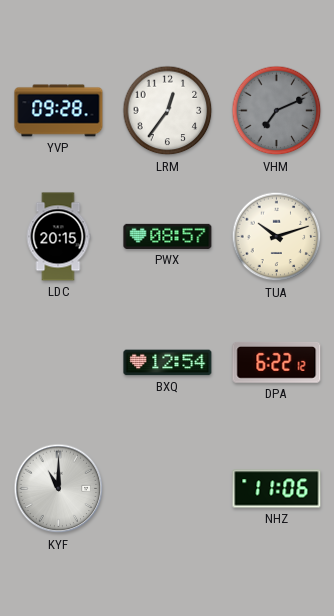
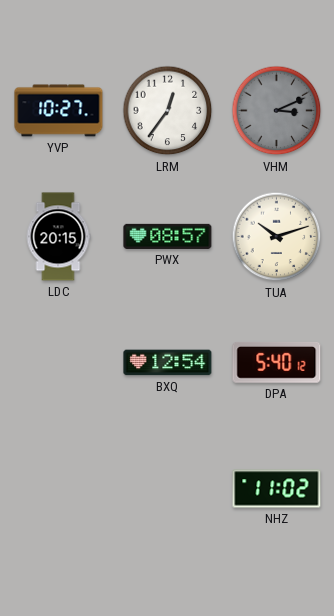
YVP: 09:28 -> 10:27 (59, 111)
VHM: 7:11 -> 3:11 (277, 111)
DPA: 6:22 -> 5:40 (277, 362)
KYF: 11:00 -> none (59, 489)
NHZ: 11:06 -> 11:02 (277, 489)
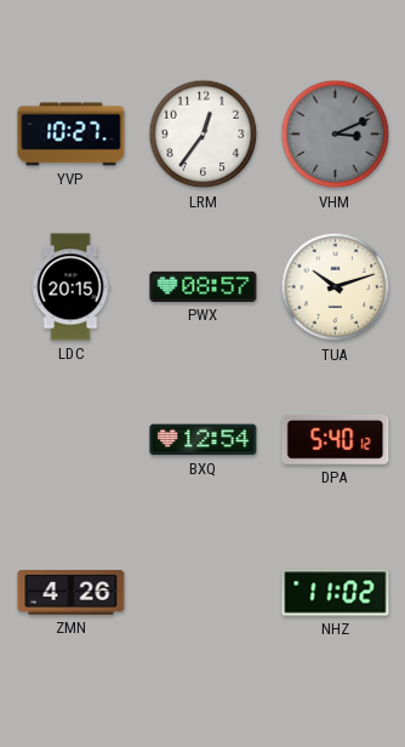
ZMN: none -> 4:26 (72, 593)
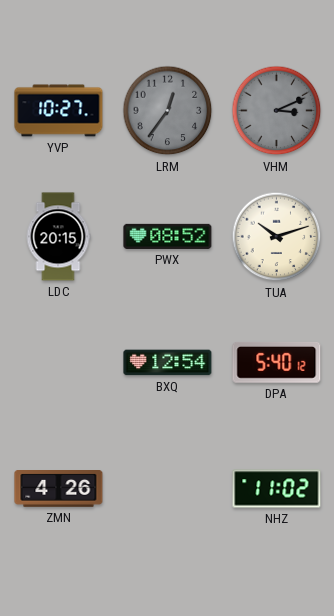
LRM dial: white -> grey (168, 111)
PWX: 08:57 -> 08:52 (168, 236)
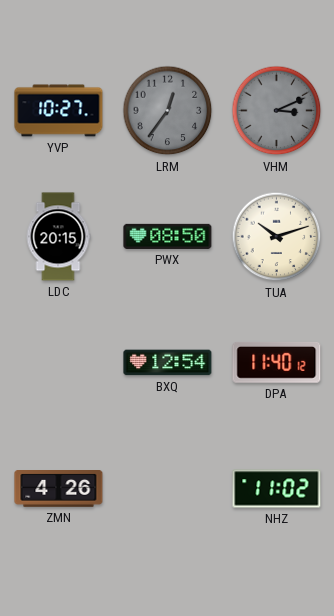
PWX: 08:52 -> 08:50 (168, 236)
DPA: 5:40 -> 11:40 (277, 362)
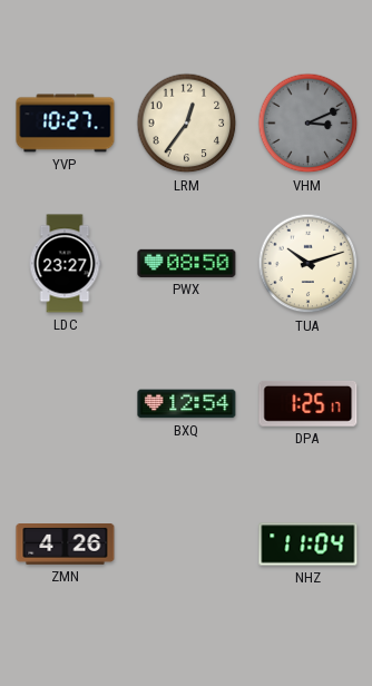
LRM dial: grey -> cream (187, 124)
LDC: 20:15 -> 23:27 (65, 264)
DPA: 11:40 -> 1:25 (309, 403)
NHZ: 11:02 -> 11:04 (309, 545)
